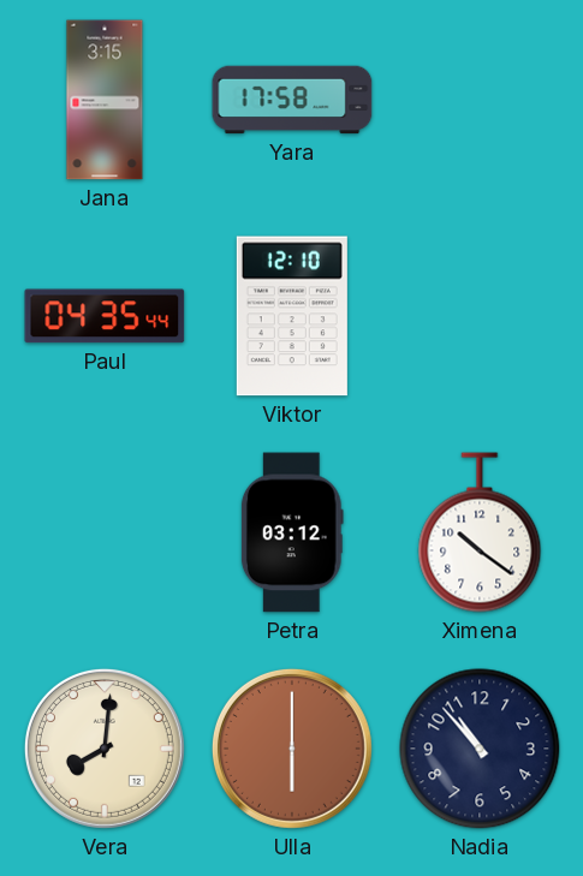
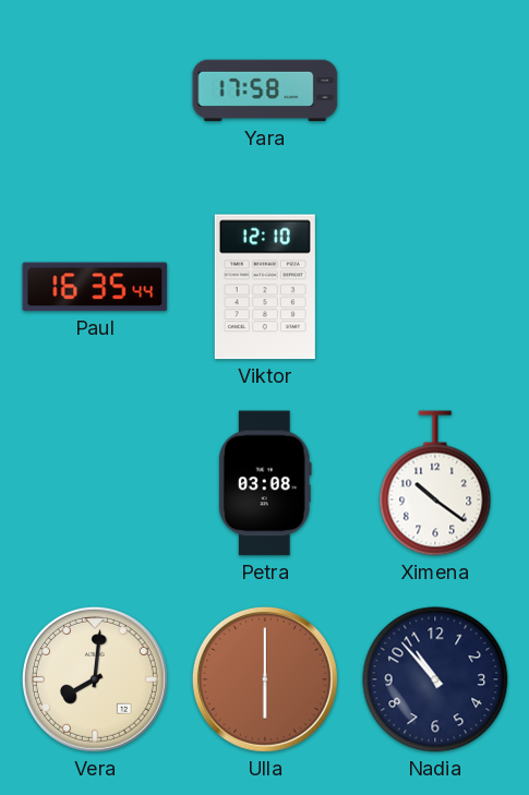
Jana: 3:15 -> none (105, 100)
Paul: 04:35 -> 16:35 (95, 287)
Petra: 03:12 -> 03:08 (265, 483)
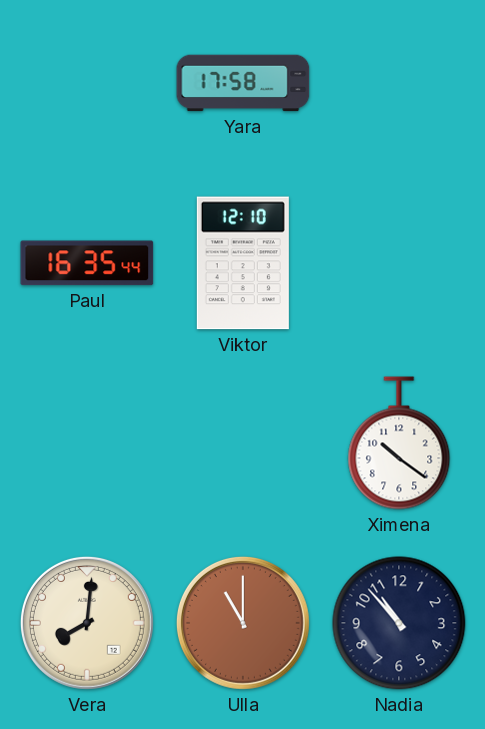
Petra: 03:08 -> none (265, 483)
Ulla: 6:00 -> 11:00 (243, 623)
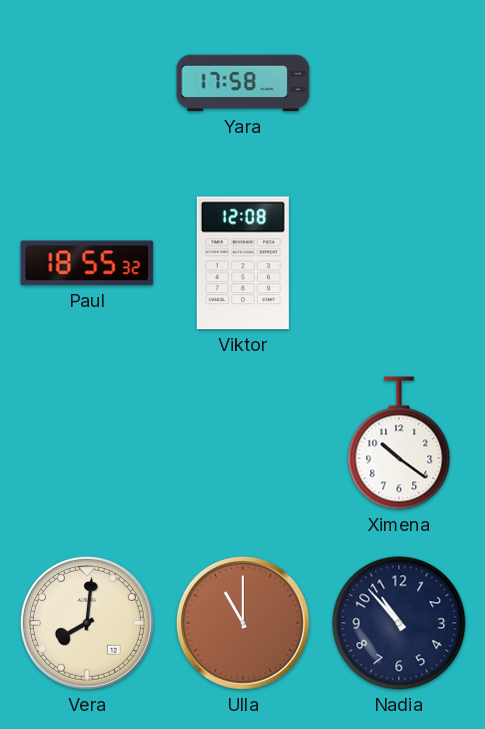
Paul: 16:35 -> 18:55 (87, 263)
Viktor: 12:10 -> 12:08 (243, 263)
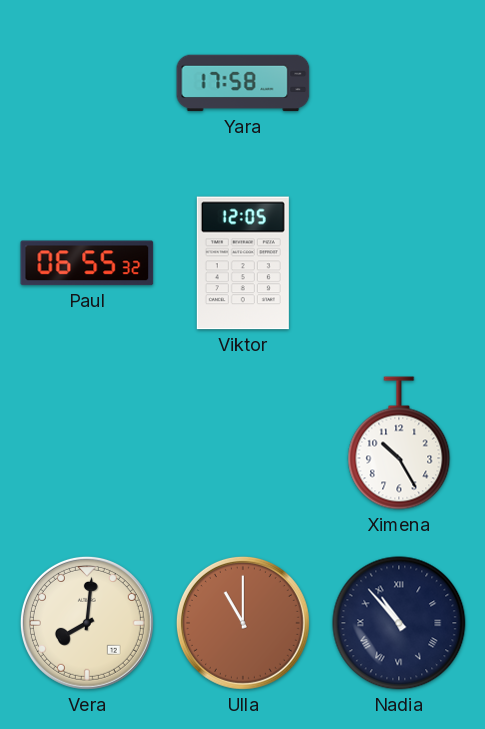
Paul: 18:55 -> 06:55 (87, 263)
Viktor: 12:08 -> 12:05 (243, 263)
Ximena: 10:21 -> 10:25 (399, 443)
Nadia numerals: Arabic -> Roman (399, 623)
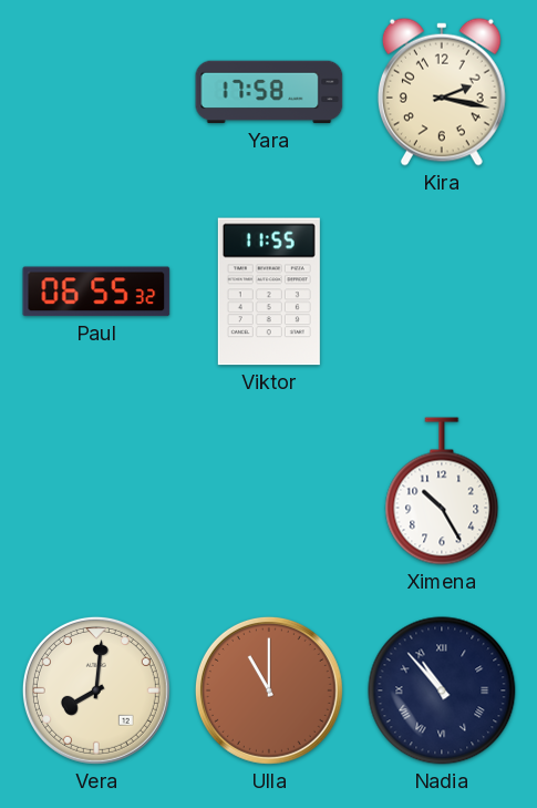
Kira: none -> 2:17 (442, 92)
Viktor: 12:05 -> 11:55 (269, 292)
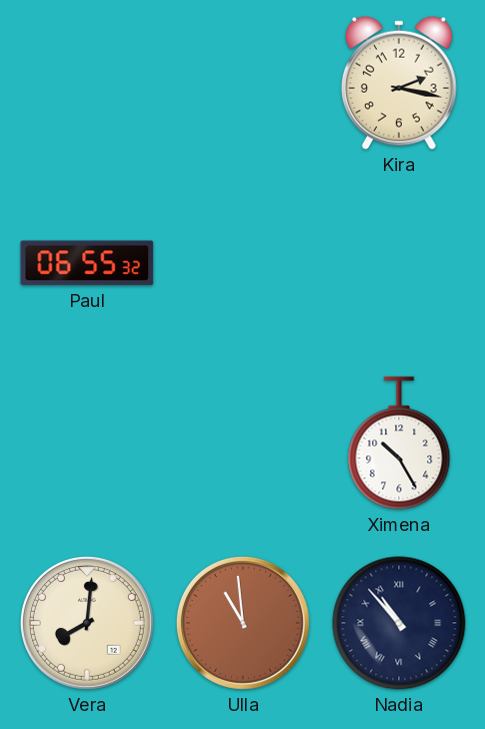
Yara: 17:58 -> none (269, 92)
Viktor: 11:55 -> none (269, 292)
Ulla: 11:00 -> 10:59 (243, 623)
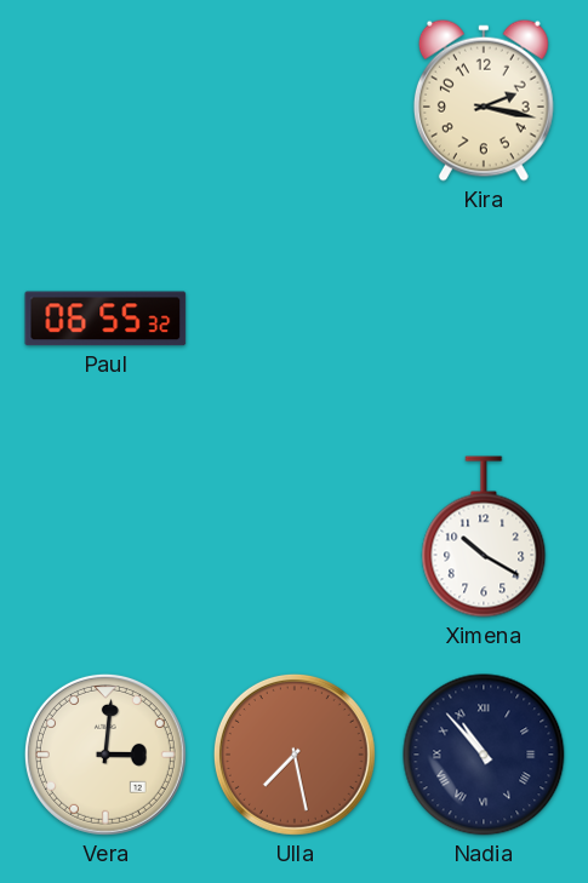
Ximena: 10:25 -> 10:20 (484, 537)
Vera: 8:01 -> 3:01 (105, 755)
Ulla: 10:59 -> 7:28 (295, 755)
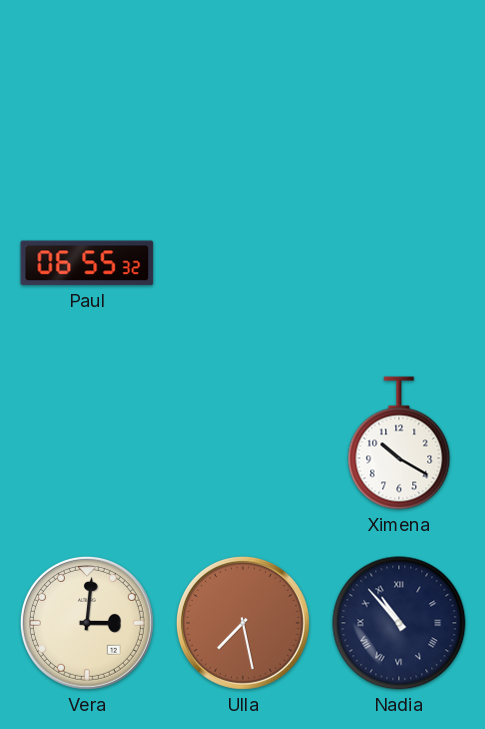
Kira: 2:17 -> none (484, 101)
